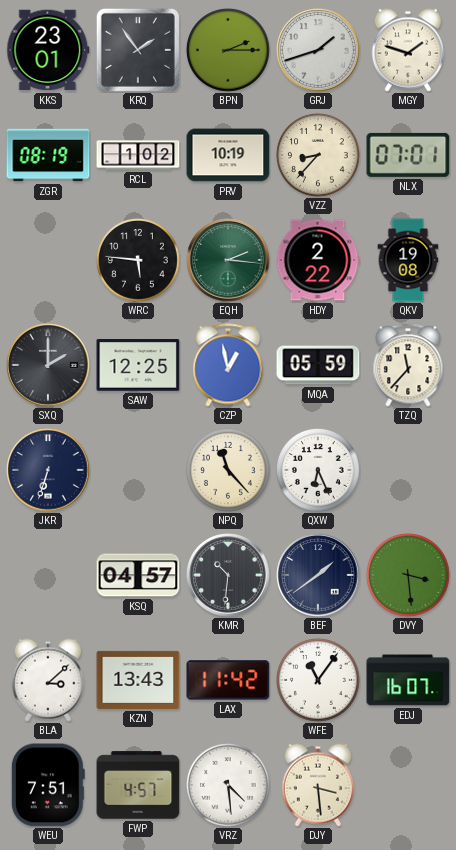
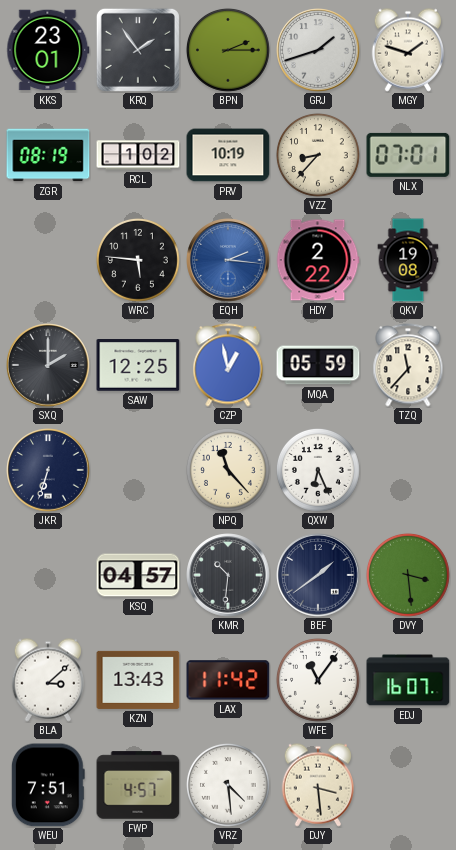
EQH dial: green -> blue (228, 260)
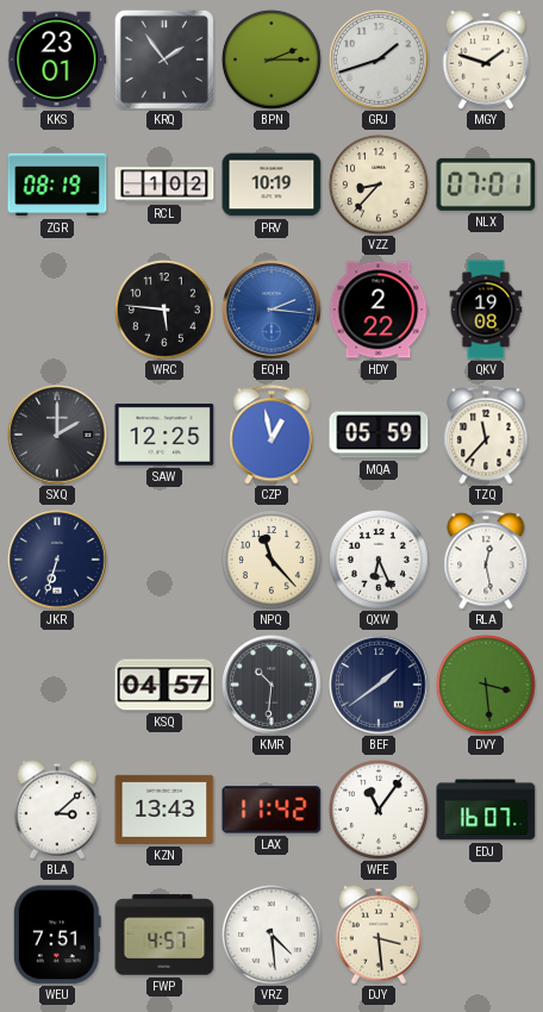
RLA: none -> 12:28 (486, 560)
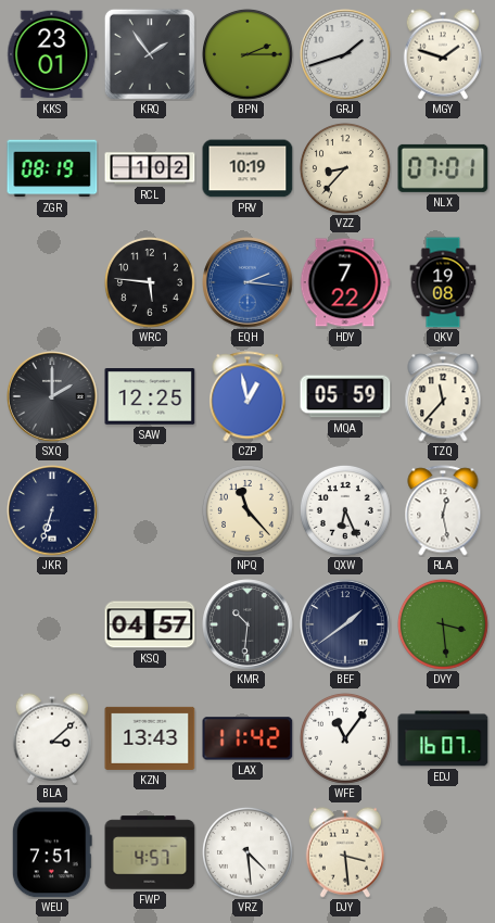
HDY: 2:22 -> 7:22 (345, 282)
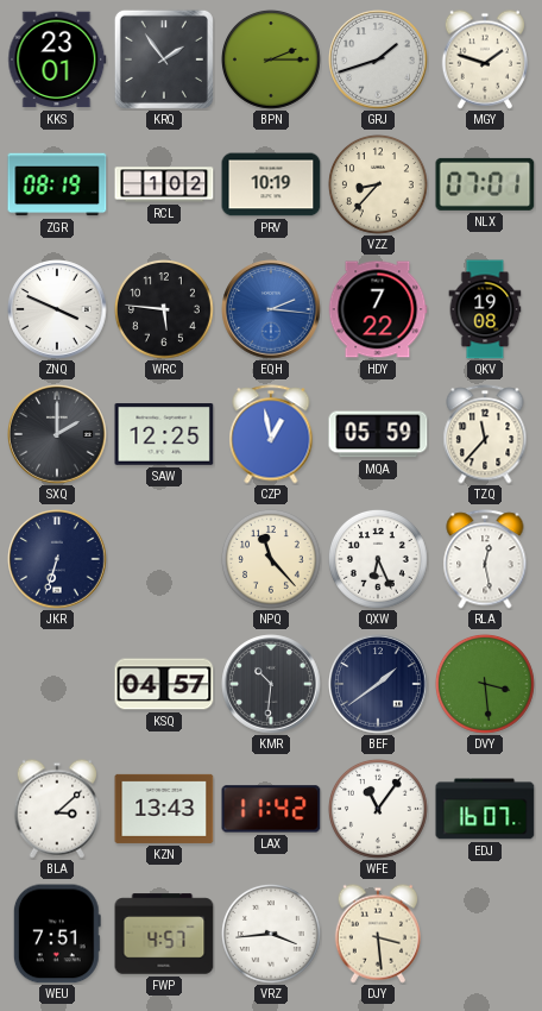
ZNQ: none -> 3:49 (57, 309)
VRZ: 4:29 -> 3:44 (271, 934)
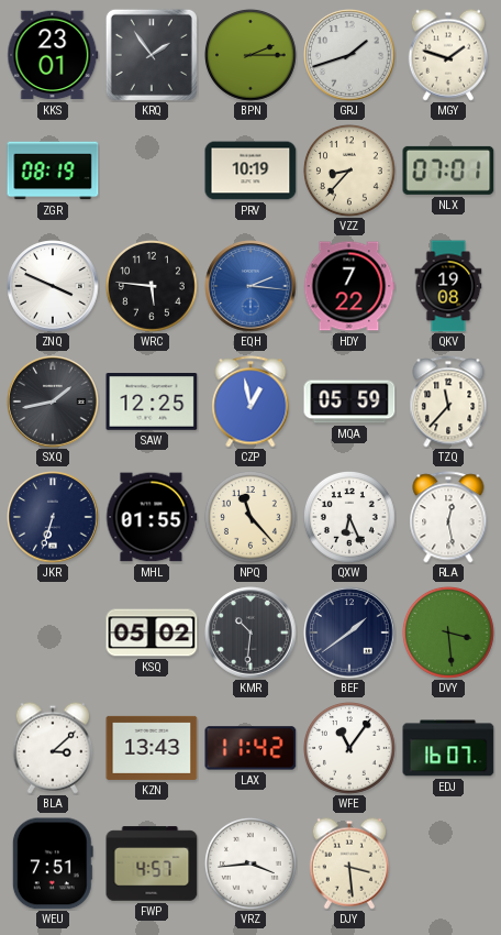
RCL: 1:02 -> none (164, 184)
SXQ: 2:00 -> 1:43 (53, 402)
MHL: none -> 01:55 (152, 517)
KSQ: 04:57 -> 05:02 (152, 632)
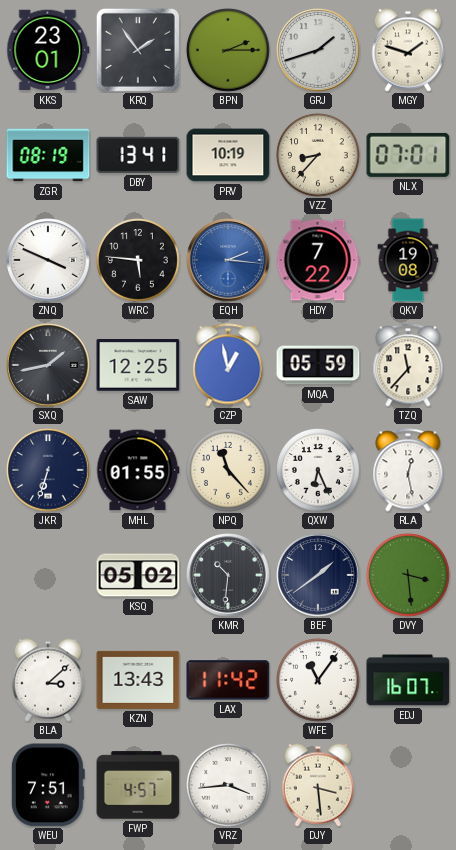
DBY: none -> 13:41 (138, 155)
